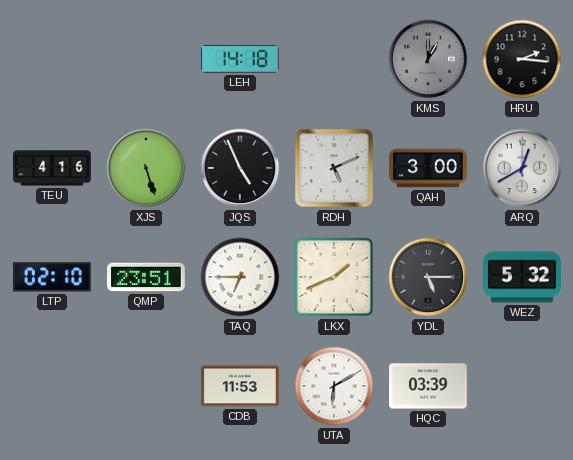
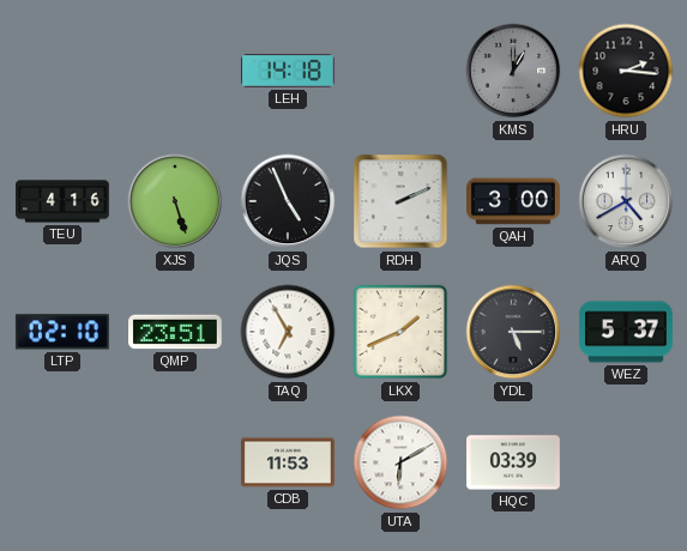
RDH: 5:11 -> 2:11 (400, 201)
ARQ: 12:40 -> 4:40 (626, 201)
TAQ: 6:45 -> 6:55 (288, 332)
WEZ: 5:32 -> 5:37 (626, 332)
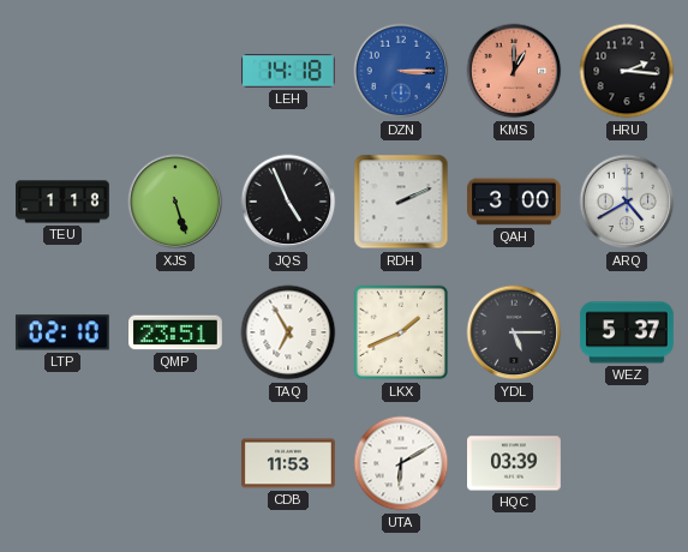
DZN: none -> 3:15 (401, 71)
KMS dial: grey -> salmon (514, 71)
TEU: 4:16 -> 1:18 (64, 202)
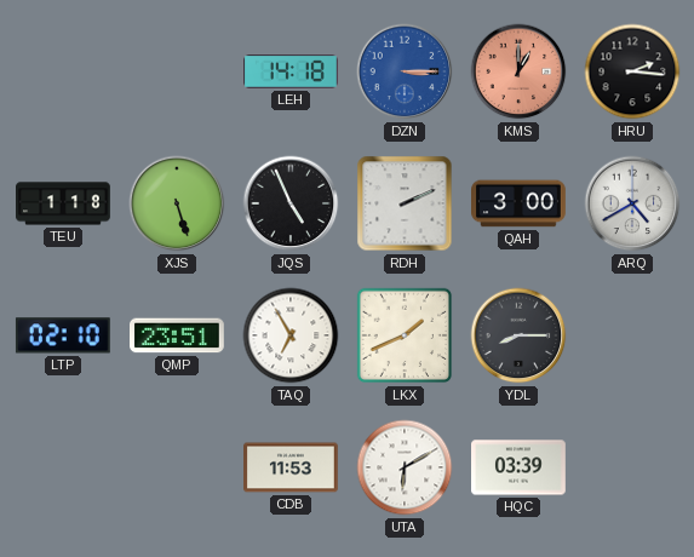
YDL: 5:15 -> 8:15 (518, 335)
WEZ: 5:37 -> none (627, 332)
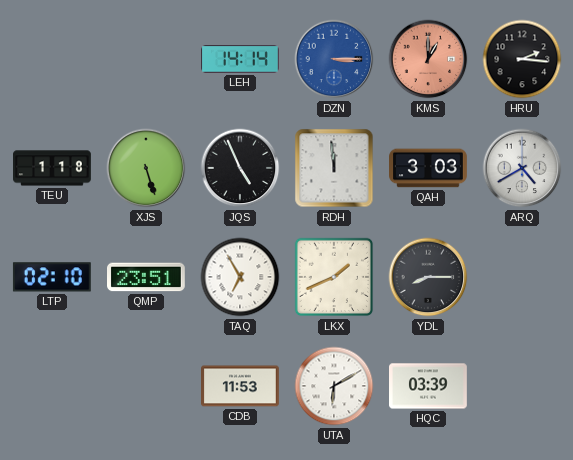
LEH: 14:18 -> 14:14 (241, 59)
RDH: 2:11 -> 11:59 (334, 168)
QAH: 3:00 -> 3:03 (429, 168)
